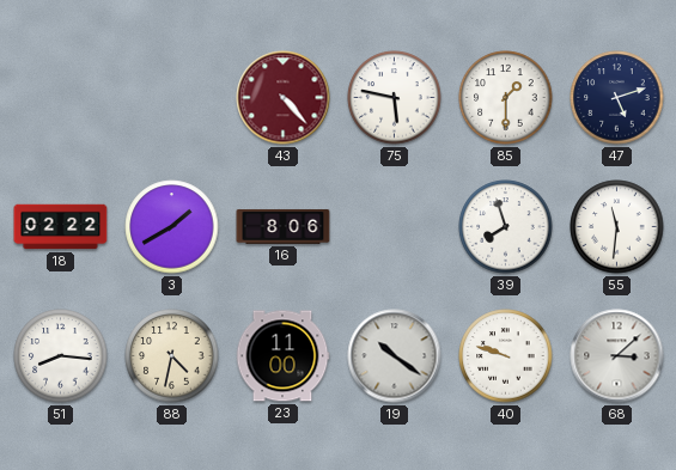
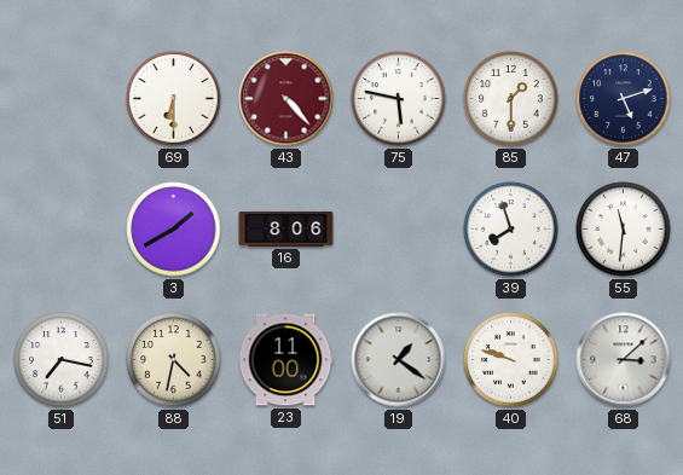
69: none -> 6:30 (174, 99)
18: 02:22 -> none (61, 227)
51: 8:16 -> 7:17 (62, 360)
19: 10:21 -> 1:21 (399, 360)
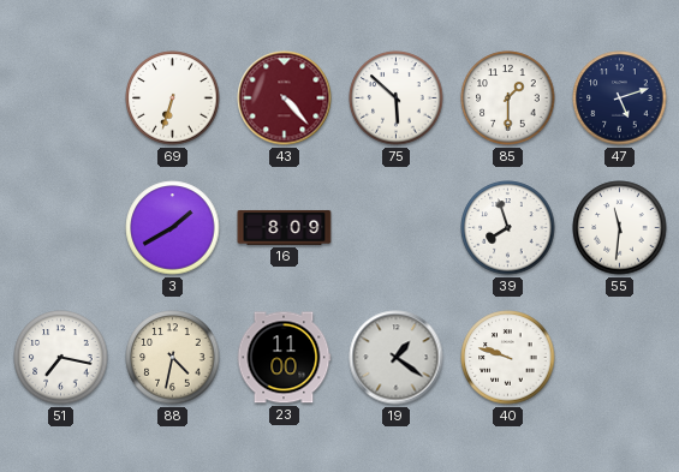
69: 6:30 -> 6:33 (173, 98)
75: 5:47 -> 5:52 (397, 98)
16: 8:06 -> 8:09 (285, 227)
68: 3:08 -> none (624, 360)
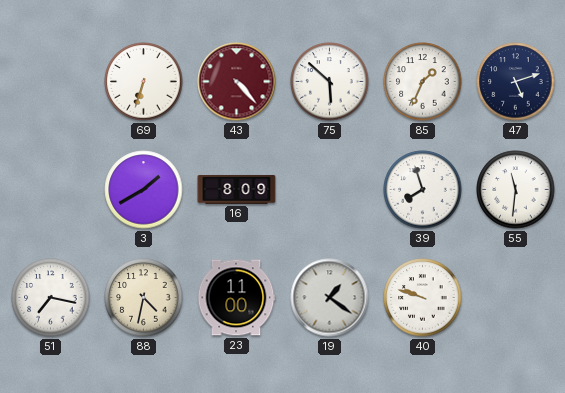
85: 1:30 -> 1:34 (423, 82)
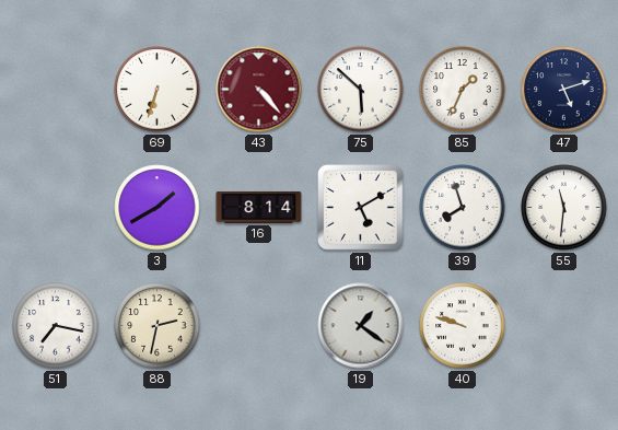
16: 8:09 -> 8:14 (259, 207)
11: none -> 5:10 (361, 208)
88: 4:32 -> 2:32 (158, 326)
23: 11:00 -> none (236, 298)
